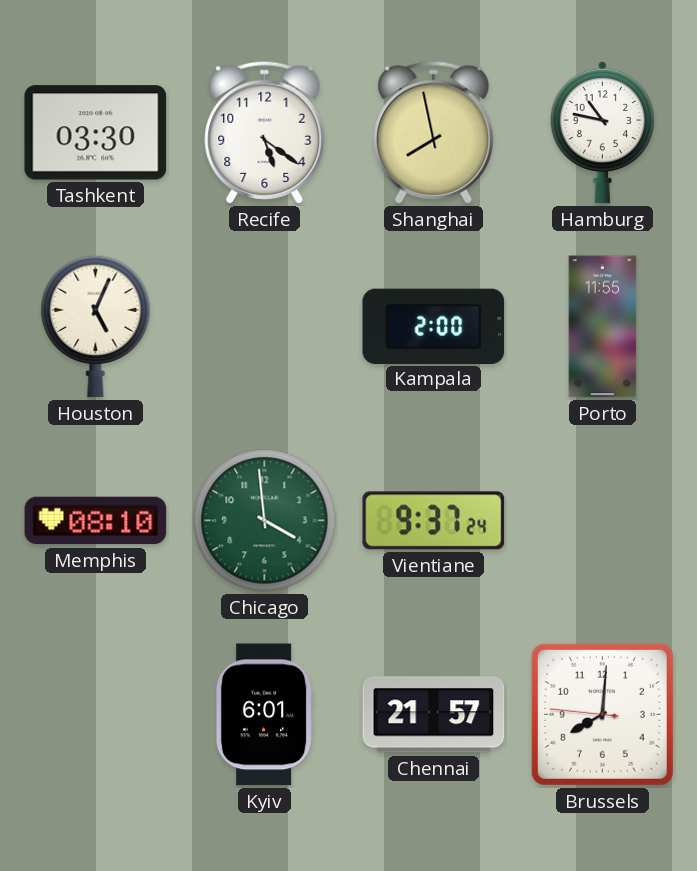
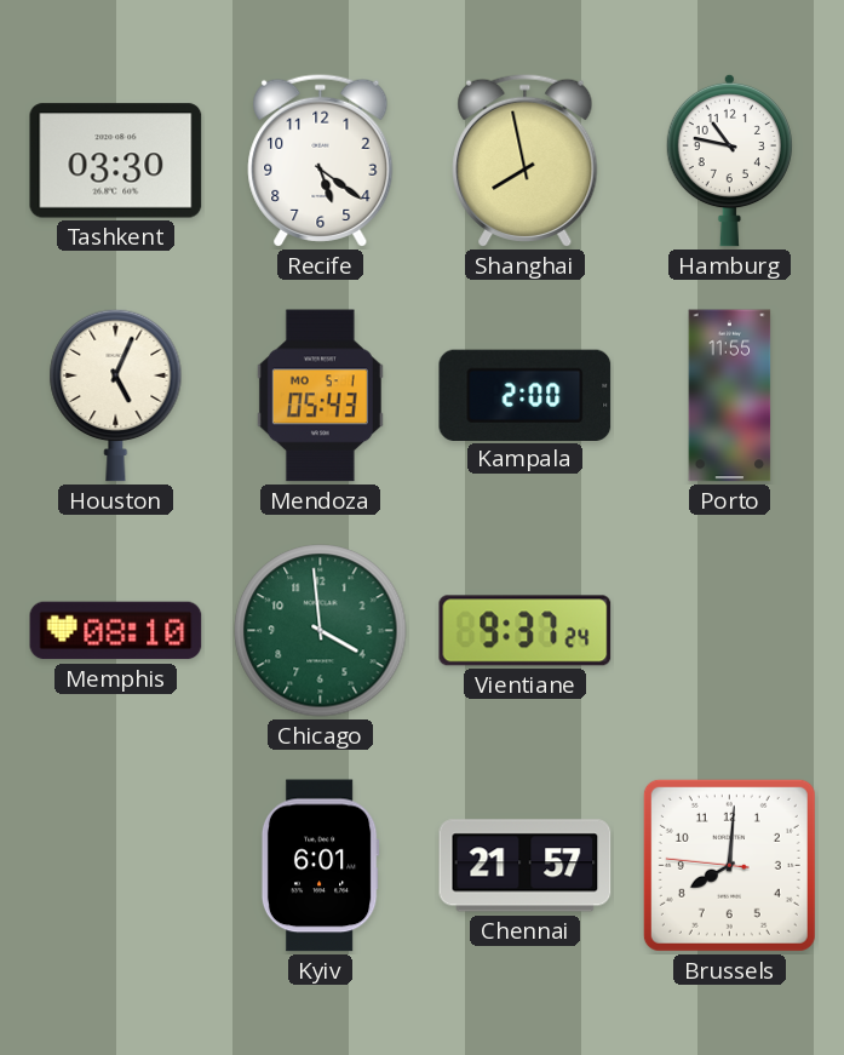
Mendoza: none -> 05:43 (320, 396)
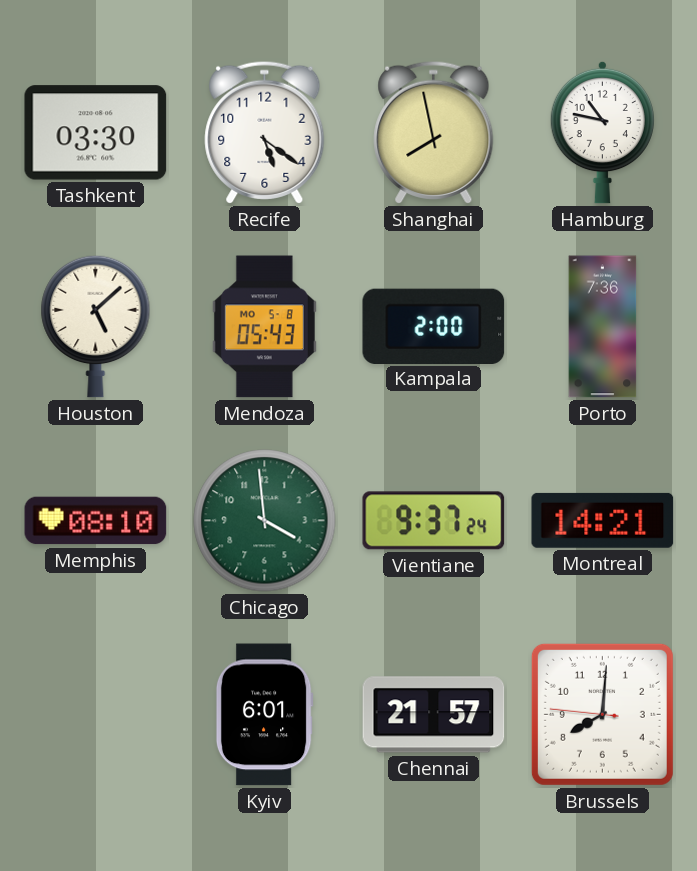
Houston: 5:04 -> 5:08 (96, 326)
Mendoza date: MO 5-1 -> MO 5-8 (264, 327)
Porto: 11:55 -> 7:36 (603, 327)
Montreal: none -> 14:21 (603, 520)
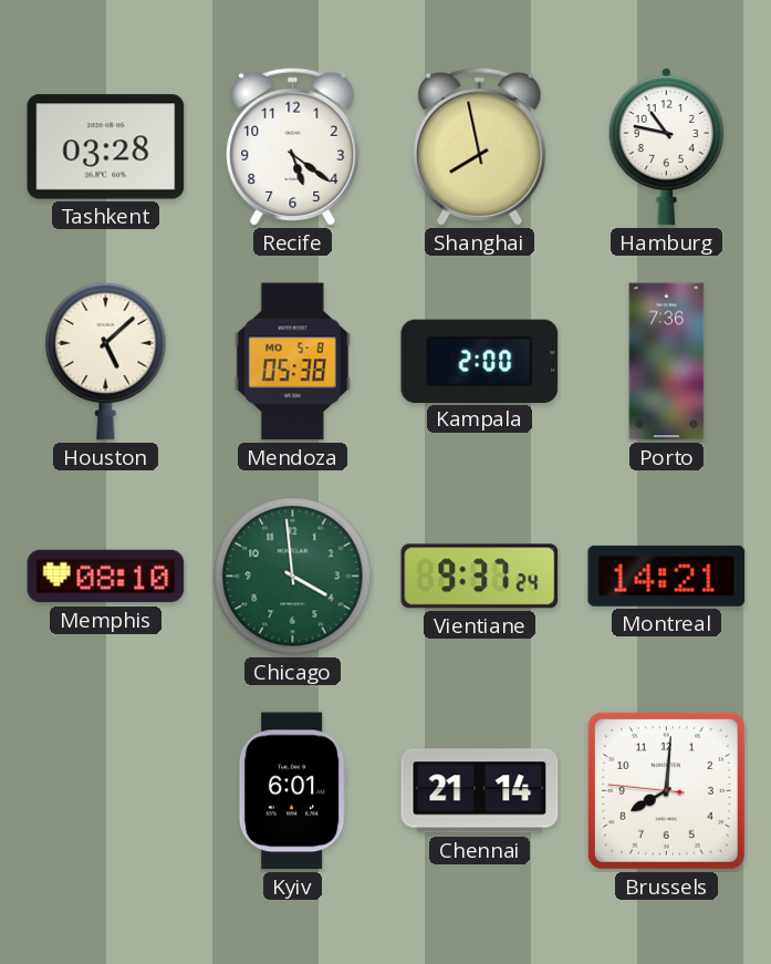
Tashkent: 03:30 -> 03:28 (106, 147)
Mendoza: 05:43 -> 05:38 (292, 362)
Chennai: 21:57 -> 21:14 (480, 791)
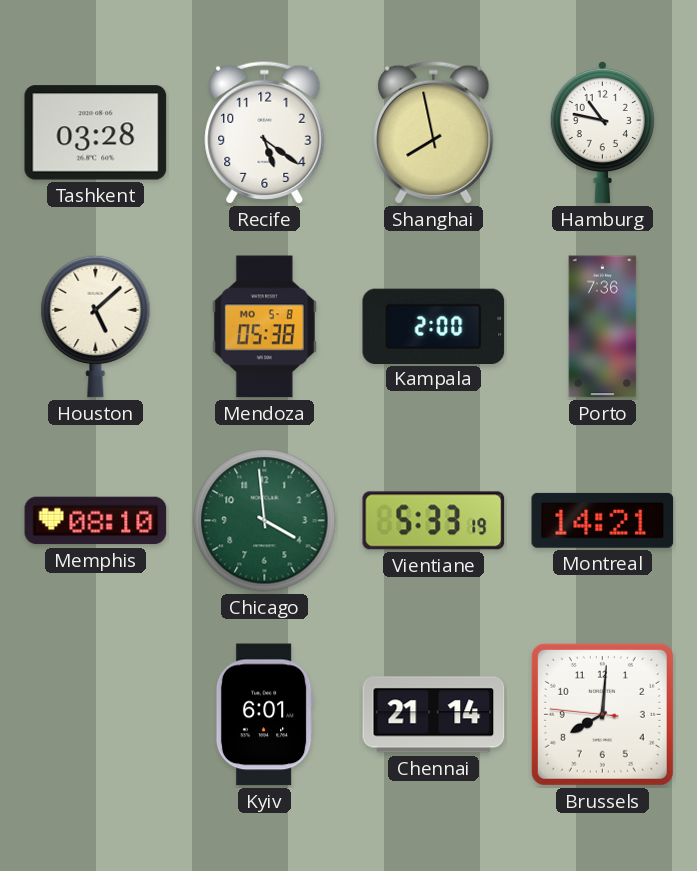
Vientiane: 9:37 -> 5:33 (434, 521)
